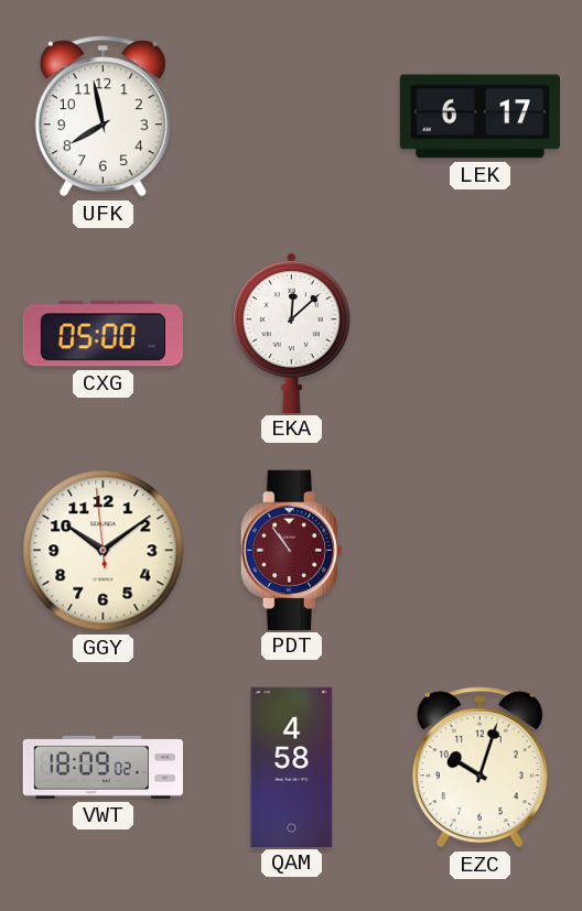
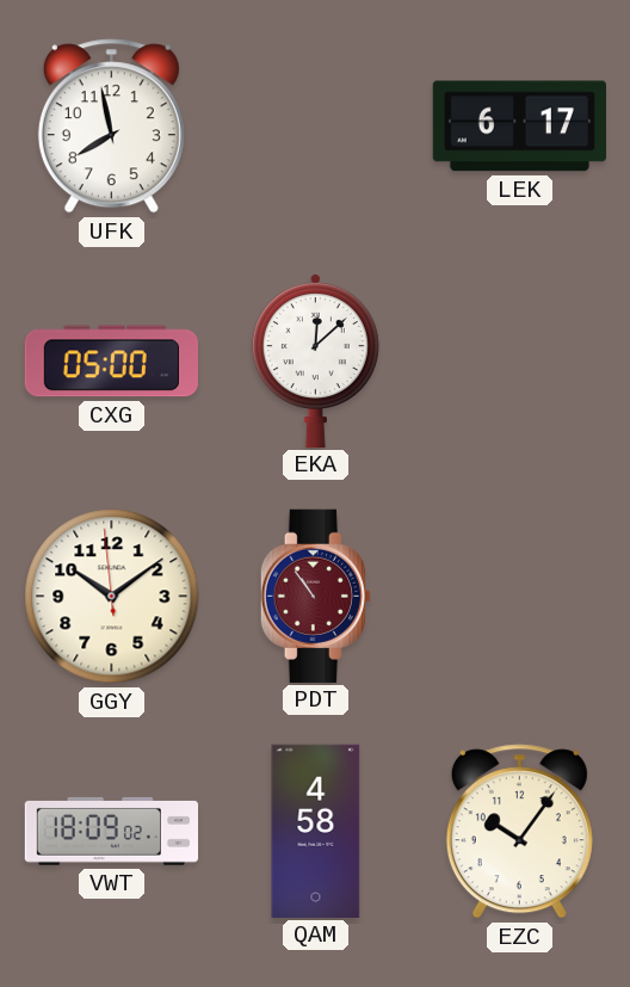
EZC: 10:03 -> 10:06 (519, 832)
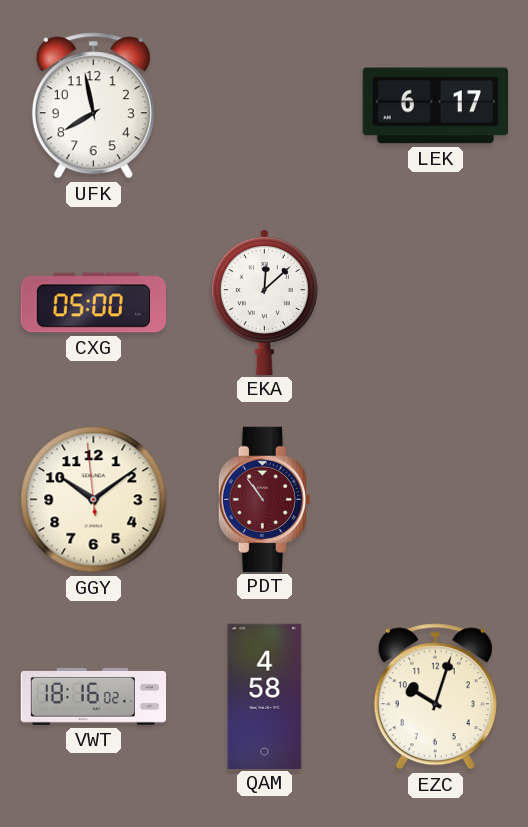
VWT: 18:09 -> 18:16 (94, 696)
EZC: 10:06 -> 10:03 (435, 697)
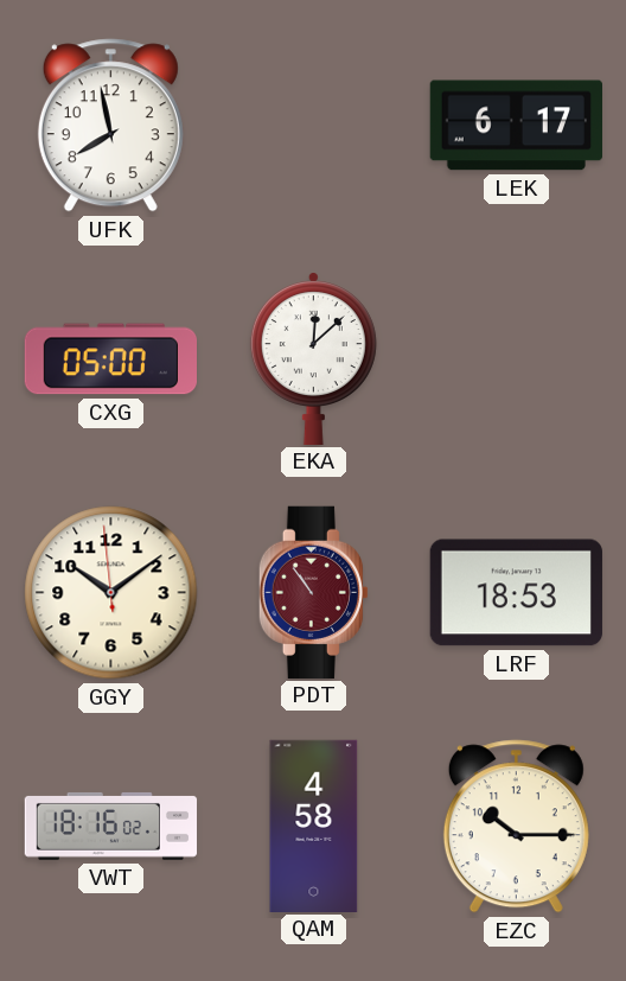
LRF: none -> 18:53 (516, 593)
EZC: 10:03 -> 10:15 (516, 827)
